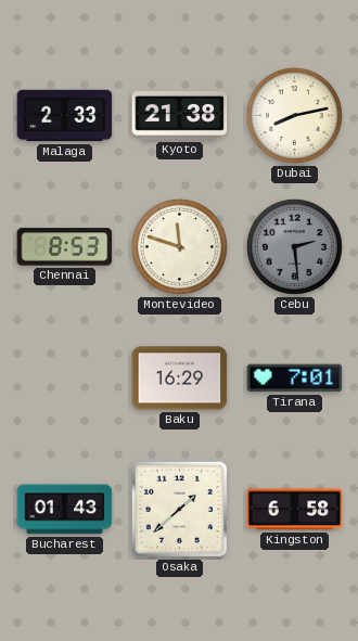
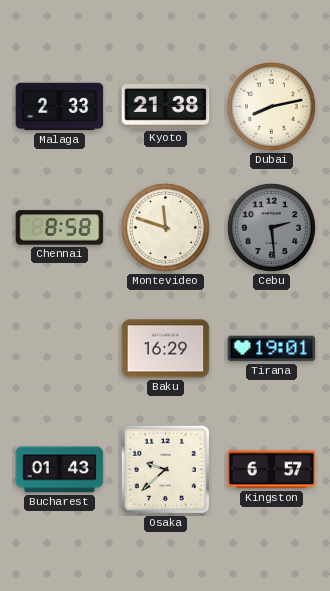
Chennai: 8:53 -> 8:58 (60, 228)
Tirana: 7:01 -> 19:01 (272, 349)
Osaka: 1:38 -> 9:38 (165, 469)
Kingston: 6:58 -> 6:57 (272, 470)
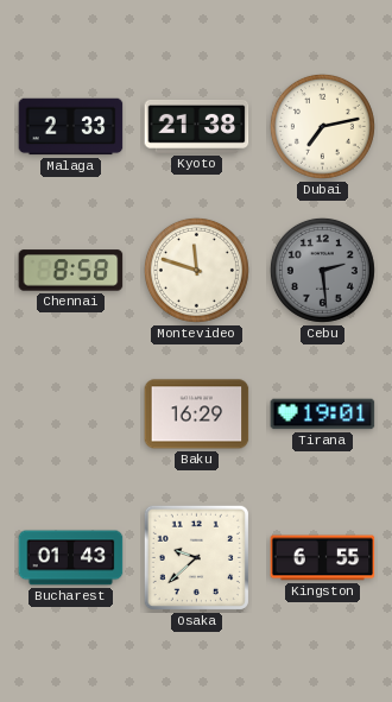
Dubai: 8:13 -> 7:13 (322, 126)
Kingston: 6:57 -> 6:55 (323, 558)
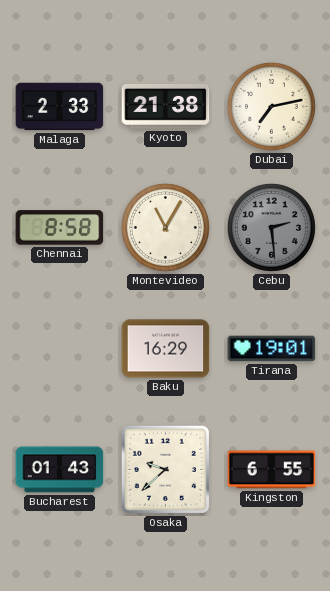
Montevideo: 11:48 -> 11:05 (165, 227)
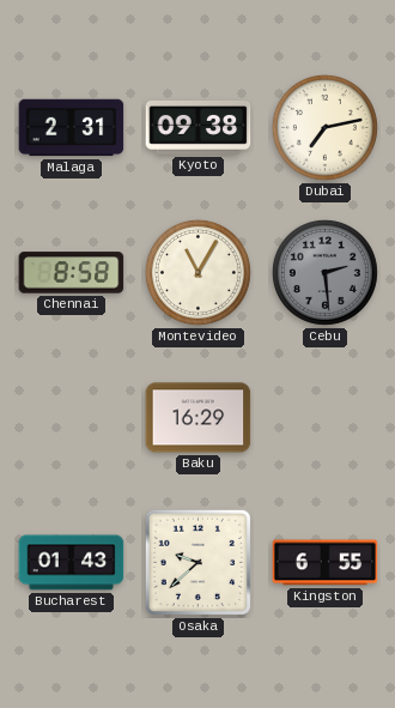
Malaga: 2:33 -> 2:31 (72, 128)
Kyoto: 21:38 -> 09:38 (199, 127)
Tirana: 19:01 -> none (272, 349)
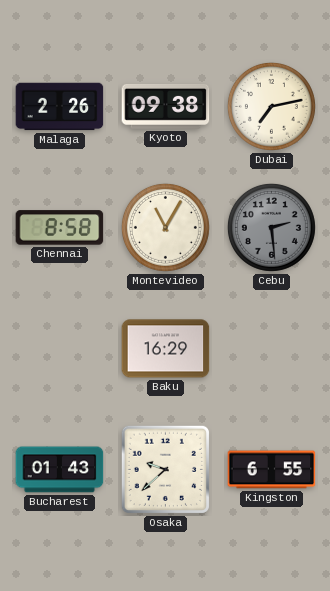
Malaga: 2:31 -> 2:26 (60, 107)
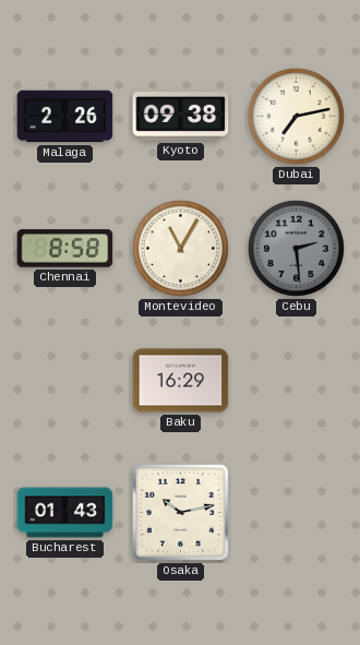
Osaka: 9:38 -> 10:13 (180, 512)
Kingston: 6:55 -> none (272, 470)
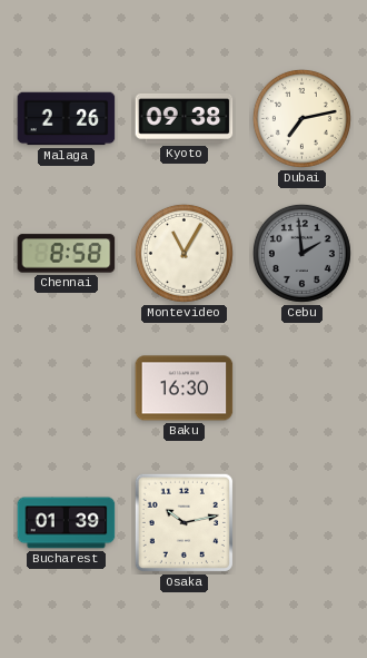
Cebu: 2:29 -> 1:59 (301, 253)
Baku: 16:29 -> 16:30 (185, 389)
Bucharest: 01:43 -> 01:39 (67, 523)
